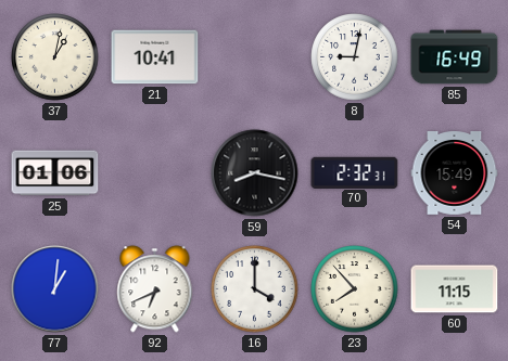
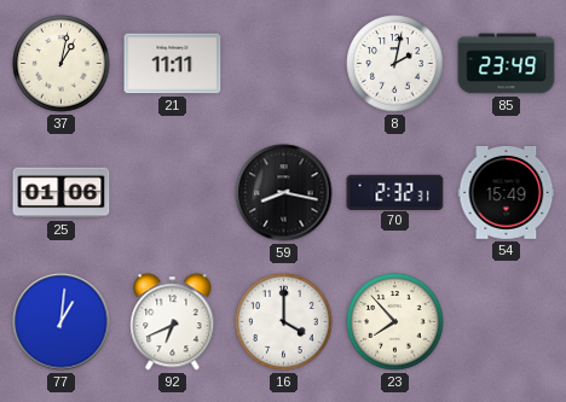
21: 10:41 -> 11:11 (173, 64)
8: 9:02 -> 2:02 (395, 64)
85: 16:49 -> 23:49 (507, 64)
60: 11:15 -> none (455, 289)
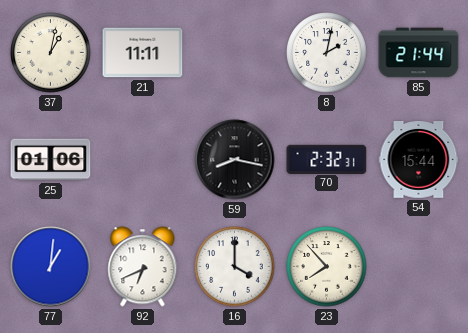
85: 23:49 -> 21:44 (419, 53)
54: 15:49 -> 15:44 (419, 160)
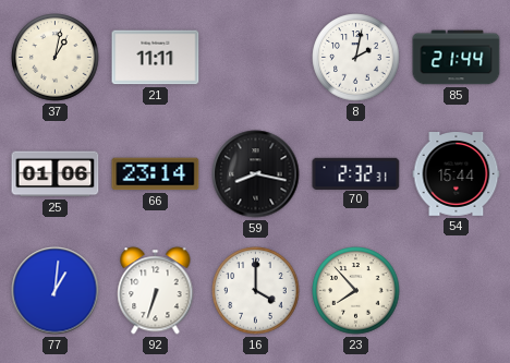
66: none -> 23:14 (156, 174)
92: 6:41 -> 6:33 (156, 291)
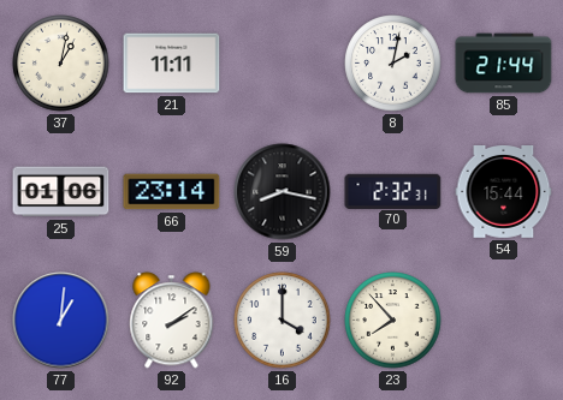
92: 6:33 -> 2:09 (172, 321)
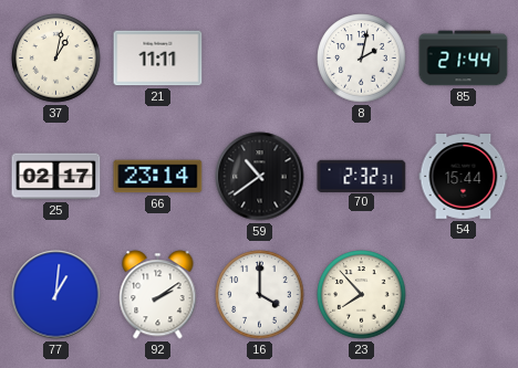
25: 01:06 -> 02:17 (56, 177)
59: 8:17 -> 10:39 (260, 177)
